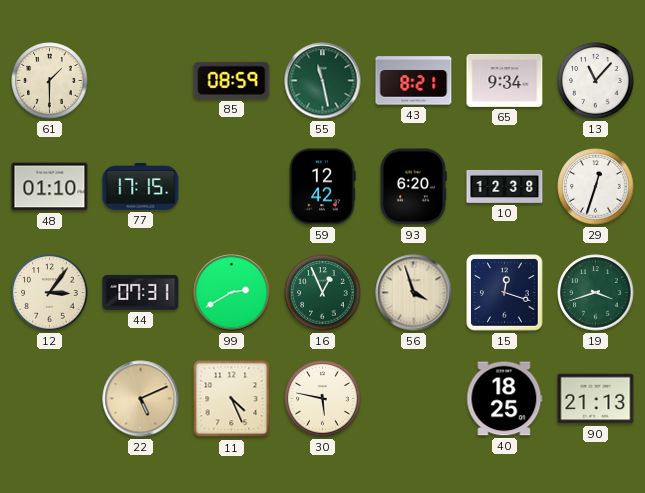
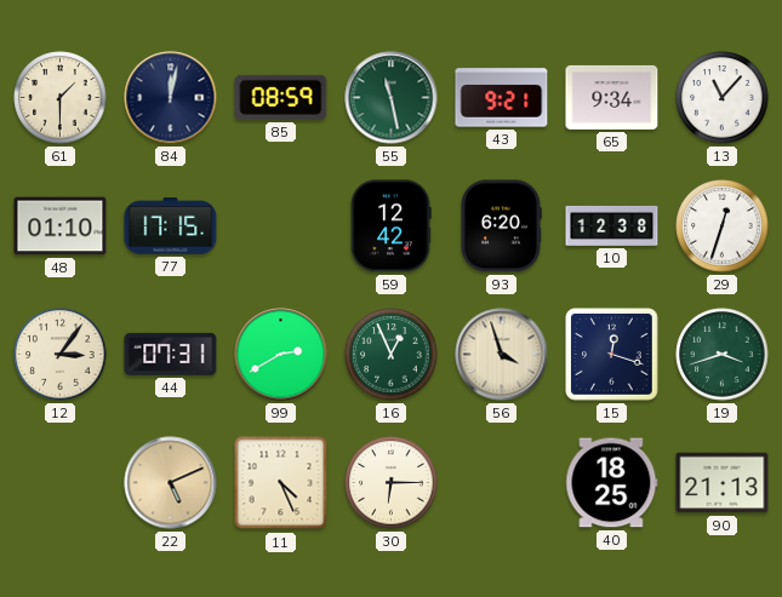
84: none -> 12:02 (171, 98)
43: 8:21 -> 9:21 (502, 98)
30: 5:47 -> 6:15 (392, 483)
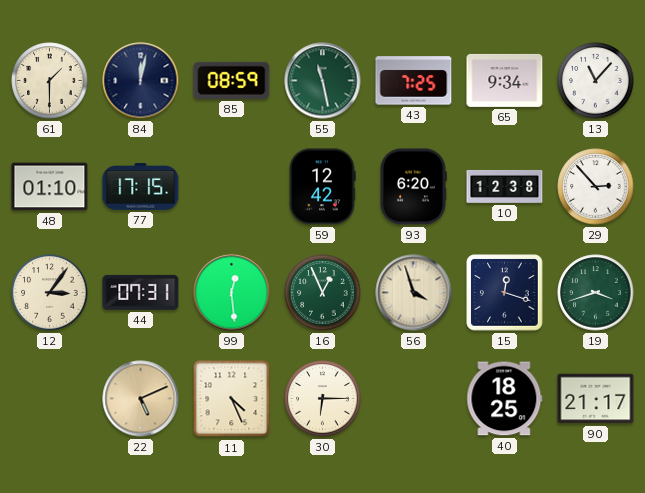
43: 9:21 -> 7:25 (414, 81)
29: 12:33 -> 2:53 (596, 187)
99: 2:40 -> 12:29 (232, 293)
90: 21:13 -> 21:17 (596, 399)
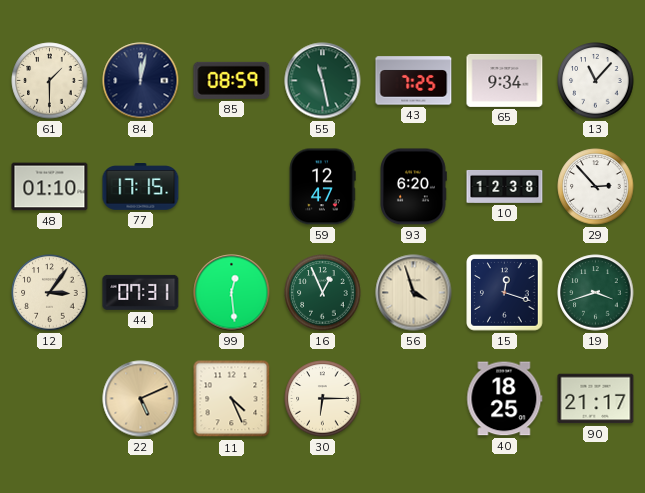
59: 12:42 -> 12:47 (322, 187)
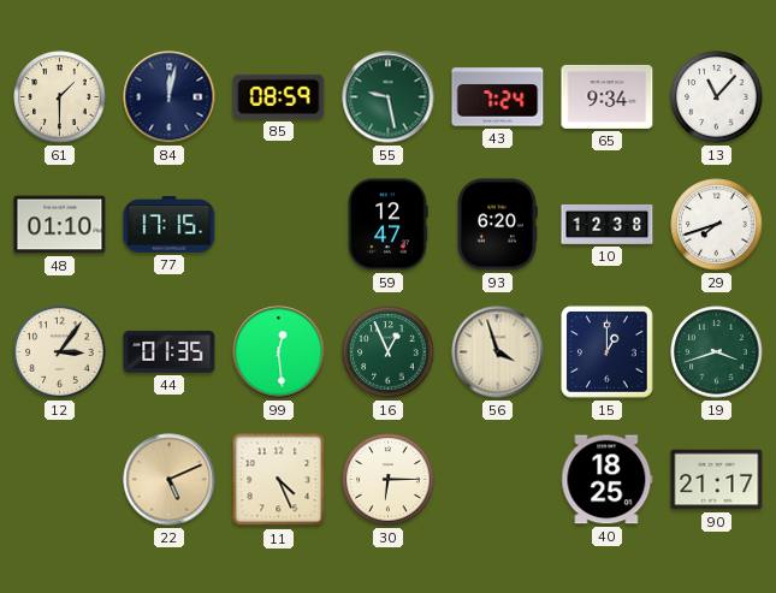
55: 11:28 -> 9:28 (389, 97)
43: 7:25 -> 7:24 (498, 97)
29: 2:53 -> 7:42 (717, 225)
44: 07:31 -> 01:35 (170, 351)
15: 12:18 -> 1:00 (608, 352)
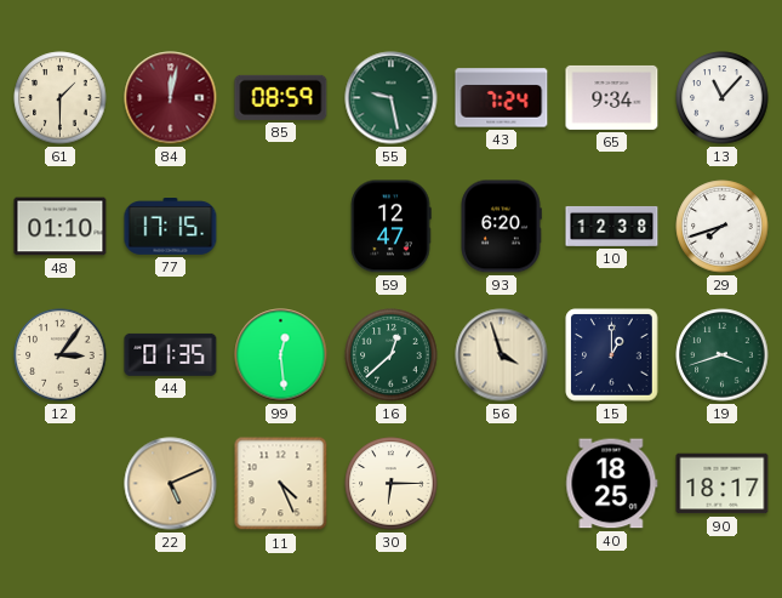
84 dial: navy -> burgundy (171, 98)
16: 12:56 -> 12:38 (392, 355)
90: 21:17 -> 18:17 (723, 484)
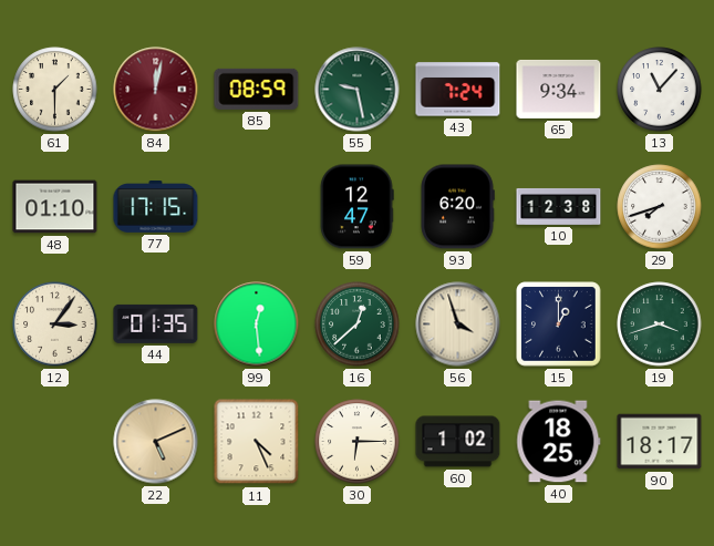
60: none -> 1:02 (458, 442)
